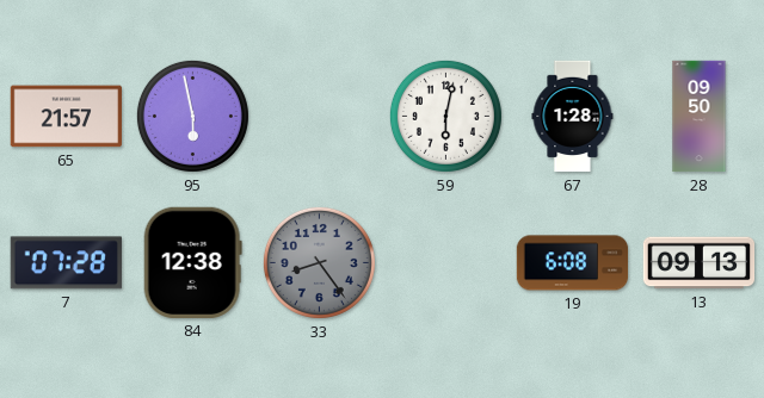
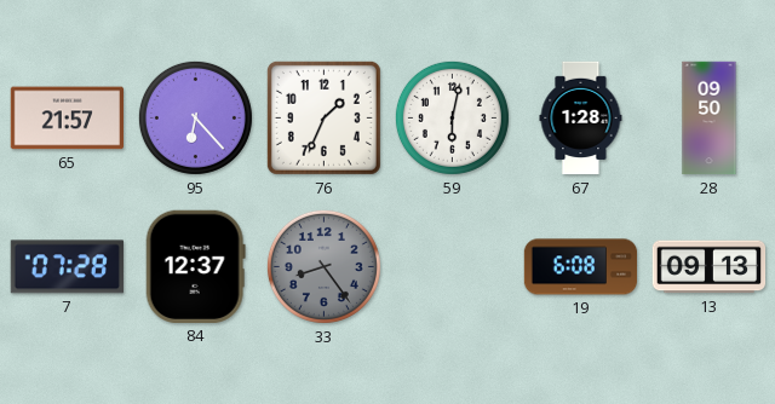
95: 5:58 -> 6:23 (195, 117)
76: none -> 1:34 (323, 117)
84: 12:38 -> 12:37 (195, 266)
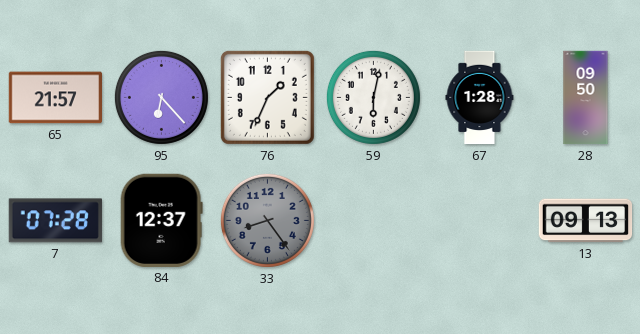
19: 6:08 -> none (581, 267)
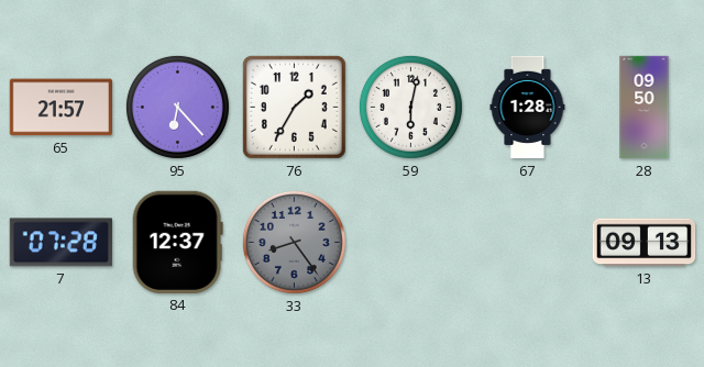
76: 1:34 -> 1:35 (294, 107)
